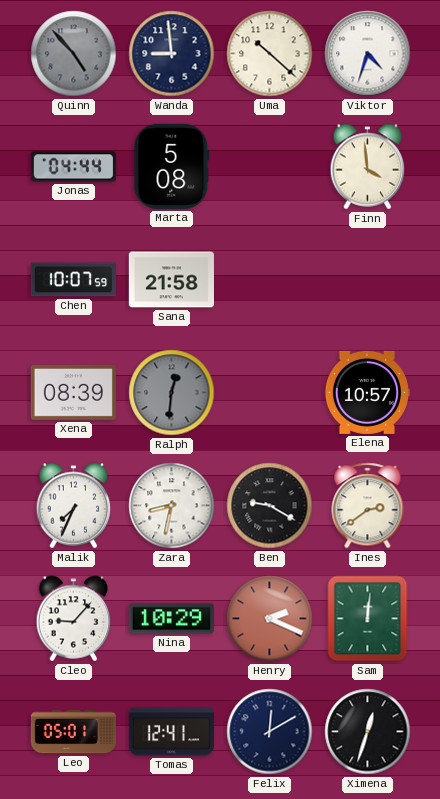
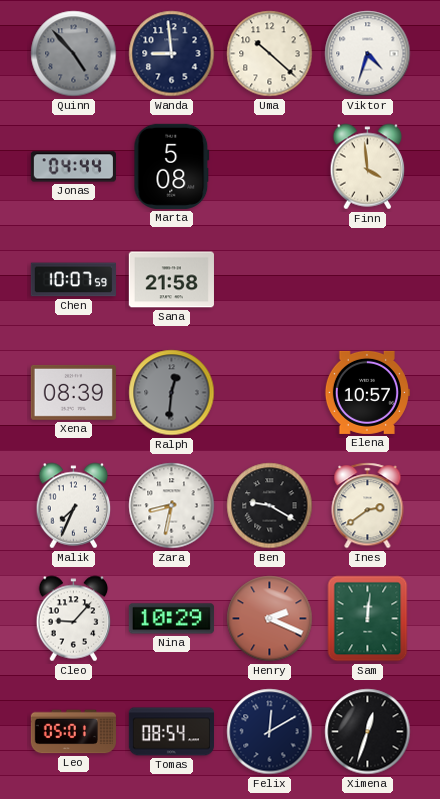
Tomas: 12:41 -> 08:54 (171, 732)
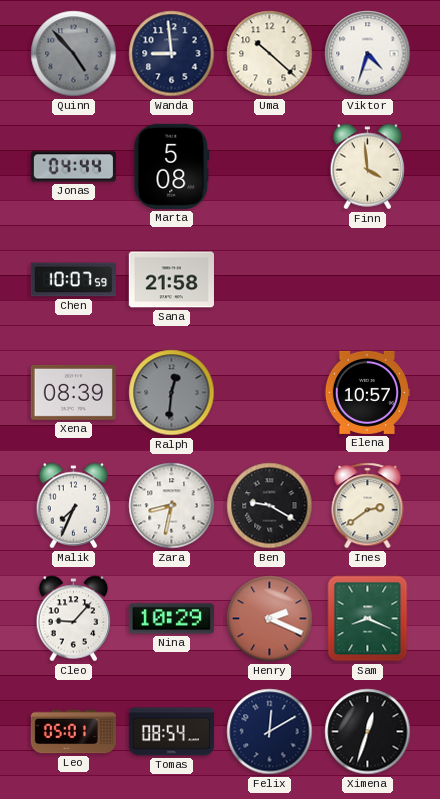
Sam: 12:01 -> 8:19 (368, 619)
